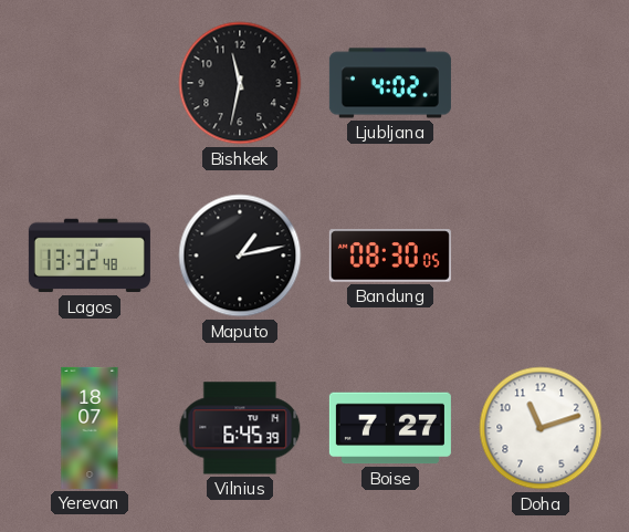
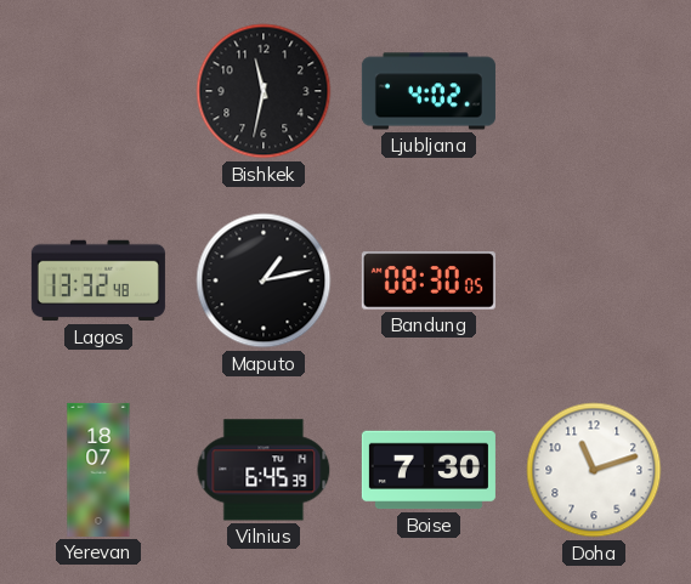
Boise: 7:27 -> 7:30 (429, 470)
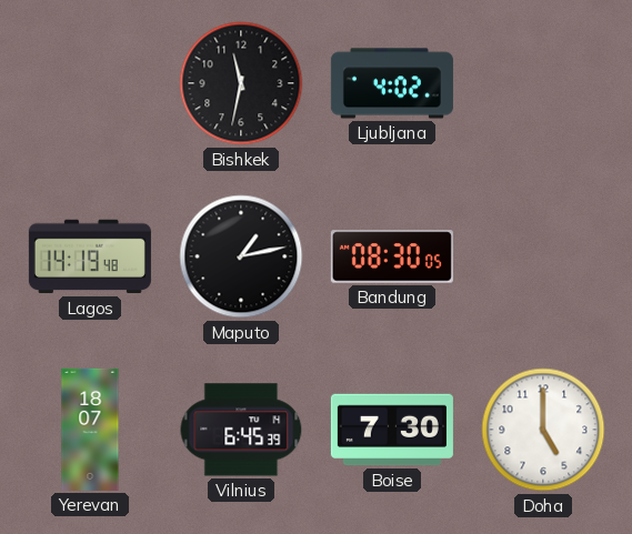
Lagos: 13:32 -> 14:19 (90, 256)
Doha: 11:12 -> 5:00 (543, 430)
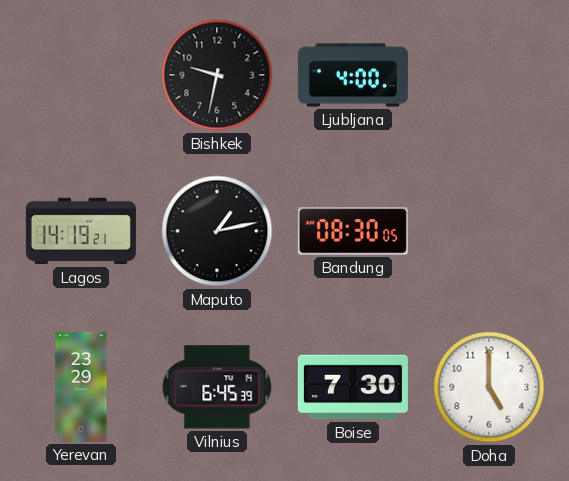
Bishkek: 11:32 -> 9:32 (217, 75)
Ljubljana: 4:02 -> 4:00 (353, 75)
Lagos: 14:19:48 -> 14:19:21 (81, 231)
Yerevan: 18:07 -> 23:29 (81, 387)
